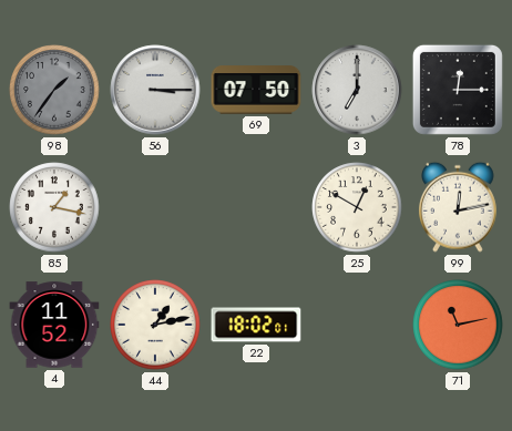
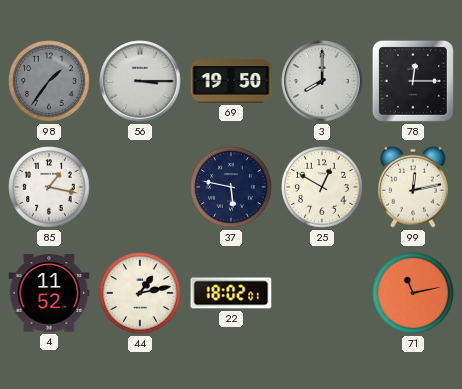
69: 07:50 -> 19:50 (231, 81)
3: 7:00 -> 8:00 (322, 81)
37: none -> 5:47 (231, 187)
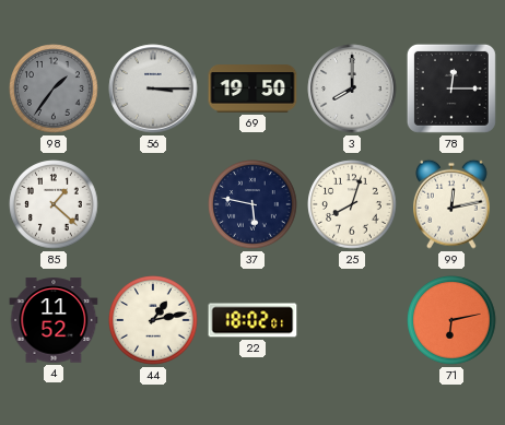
85: 1:17 -> 1:22 (54, 204)
25: 12:50 -> 8:03 (352, 204)
71: 11:13 -> 6:13 (451, 320)
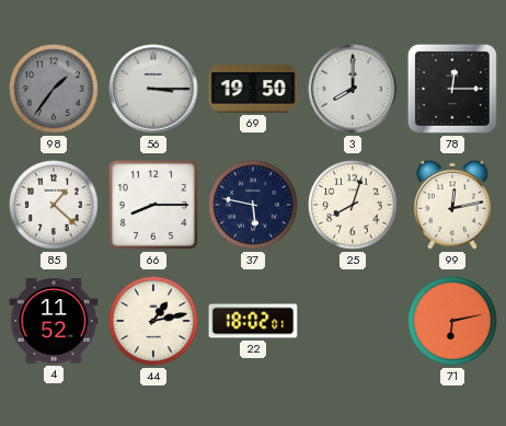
66: none -> 8:15 (153, 205)
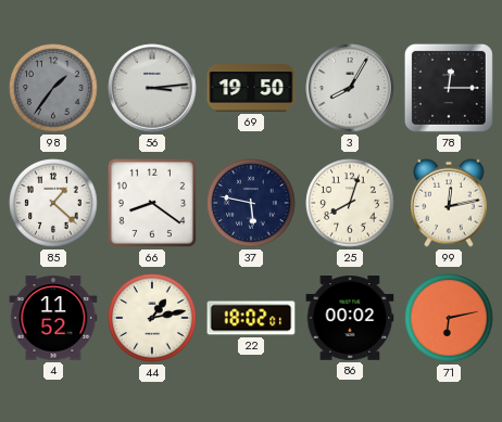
56: 3:15 -> 3:14 (152, 88)
3: 8:00 -> 8:05 (350, 88)
66: 8:15 -> 8:21 (152, 203)
86: none -> 00:02 (350, 319)
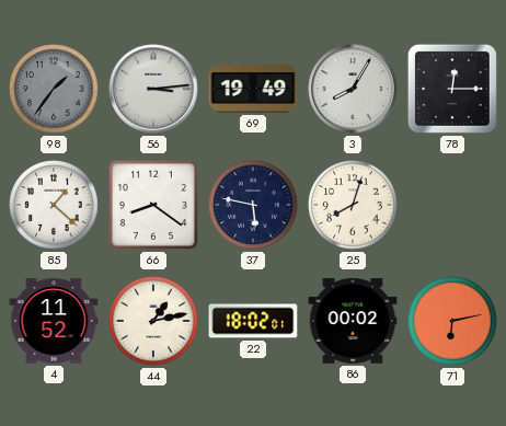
69: 19:50 -> 19:49 (253, 89)
99: 12:13 -> none (450, 203)
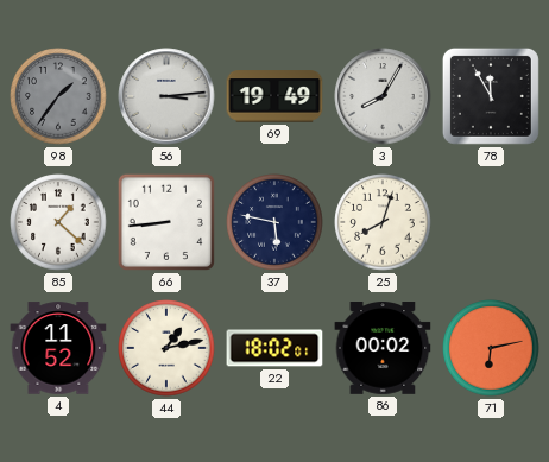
78: 12:15 -> 11:55 (491, 96)
66: 8:21 -> 8:44 (166, 222)
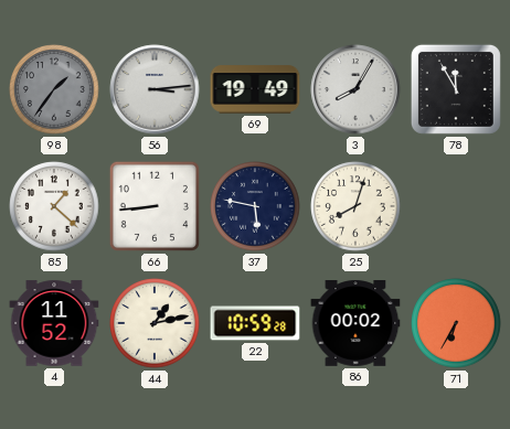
22: 18:02 -> 10:59 (255, 323)
71: 6:13 -> 6:35 (456, 323)
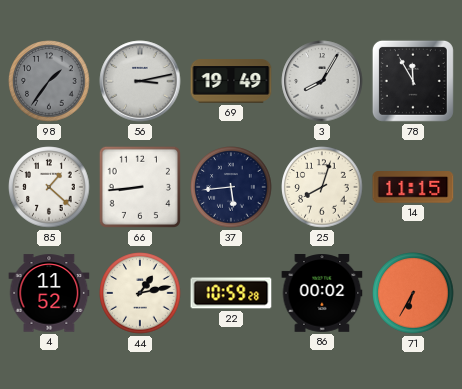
56: 3:14 -> 3:13 (140, 81)
37: 5:47 -> 5:44 (231, 187)
14: none -> 11:15 (413, 187)
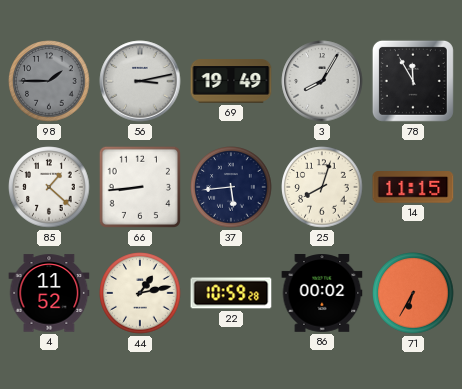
98: 1:36 -> 1:45 (49, 81)
